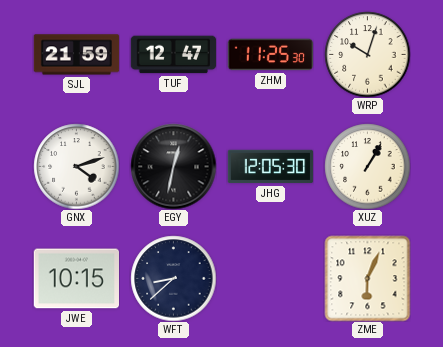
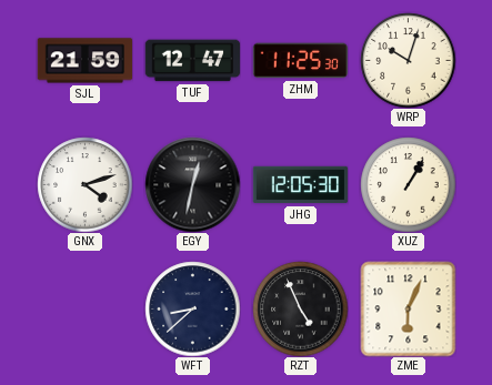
JWE: 10:15 -> none (76, 279)
RZT: none -> 4:56 (300, 308)
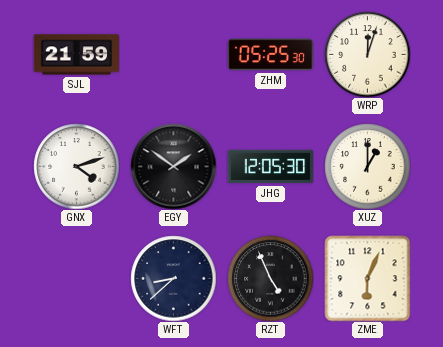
TUF: 12:47 -> none (192, 61)
ZHM: 11:25 -> 05:25 (270, 55)
WRP: 10:03 -> 12:03 (367, 54)
EGY: 12:32 -> 1:51 (173, 166)
XUZ: 1:05 -> 1:00 (367, 166)
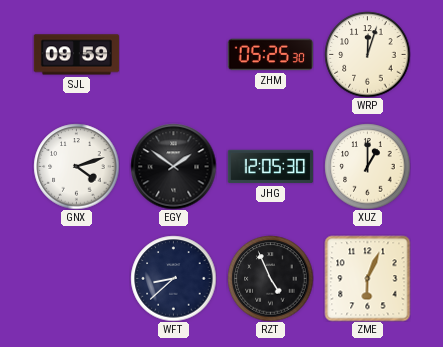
SJL: 21:59 -> 09:59 (76, 55)
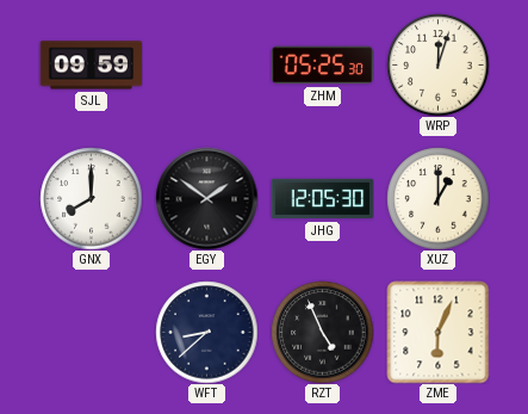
GNX: 4:12 -> 8:00 (91, 198)
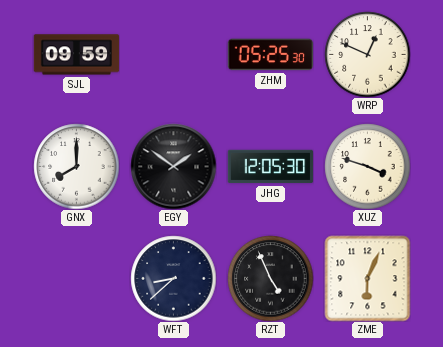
WRP: 12:03 -> 12:49 (367, 54)
XUZ: 1:00 -> 3:48 (367, 166)
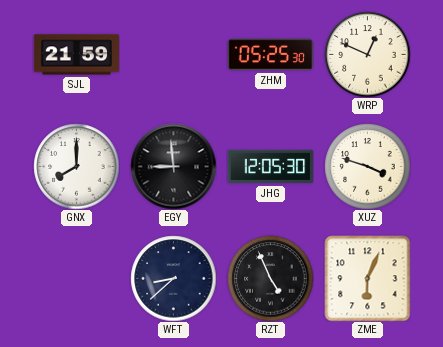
SJL: 09:59 -> 21:59 (76, 55)
EGY: 1:51 -> 8:59 (173, 166)
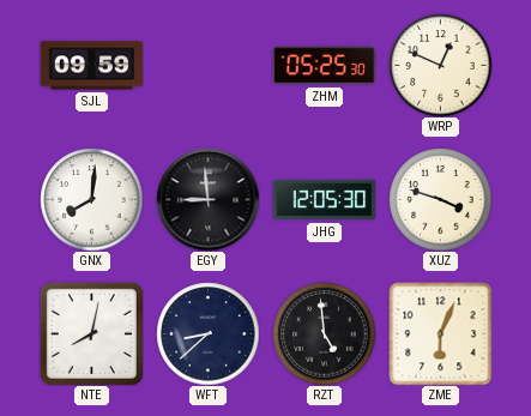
SJL: 21:59 -> 09:59 (91, 66)
GNX: 8:00 -> 8:01 (91, 199)
NTE: none -> 8:02 (91, 333)
RZT: 4:56 -> 4:59 (324, 333)
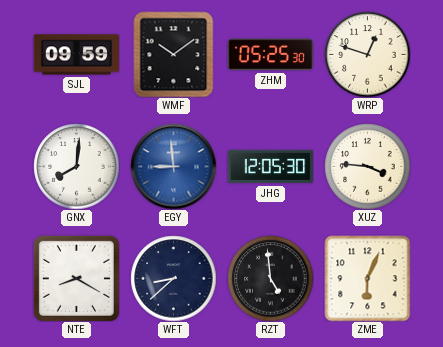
WMF: none -> 10:09 (174, 54)
WRP: 12:49 -> 12:48 (367, 54)
EGY dial: black -> blue (173, 166)
XUZ: 3:48 -> 3:46 (367, 166)
NTE: 8:02 -> 8:20 (76, 278)
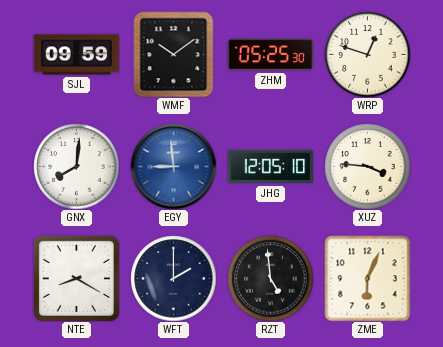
JHG: 12:05:30 -> 12:05:10 (270, 167)
WFT: 8:38 -> 2:00 (173, 278)
